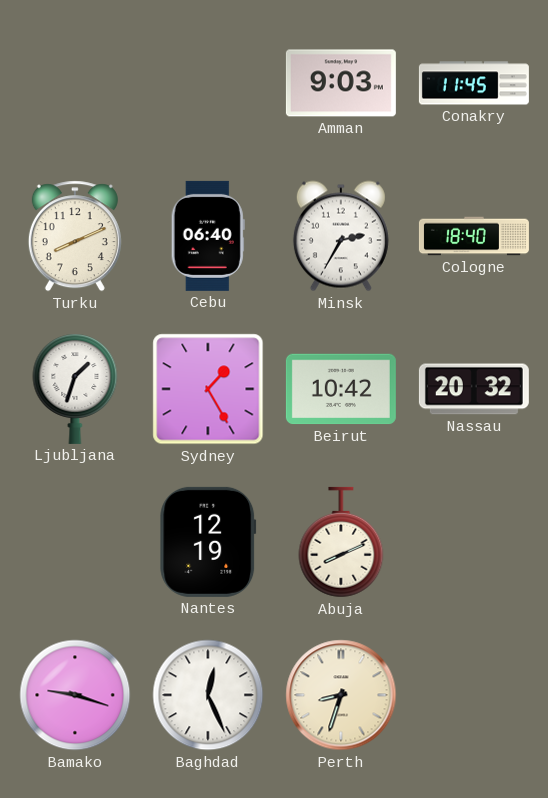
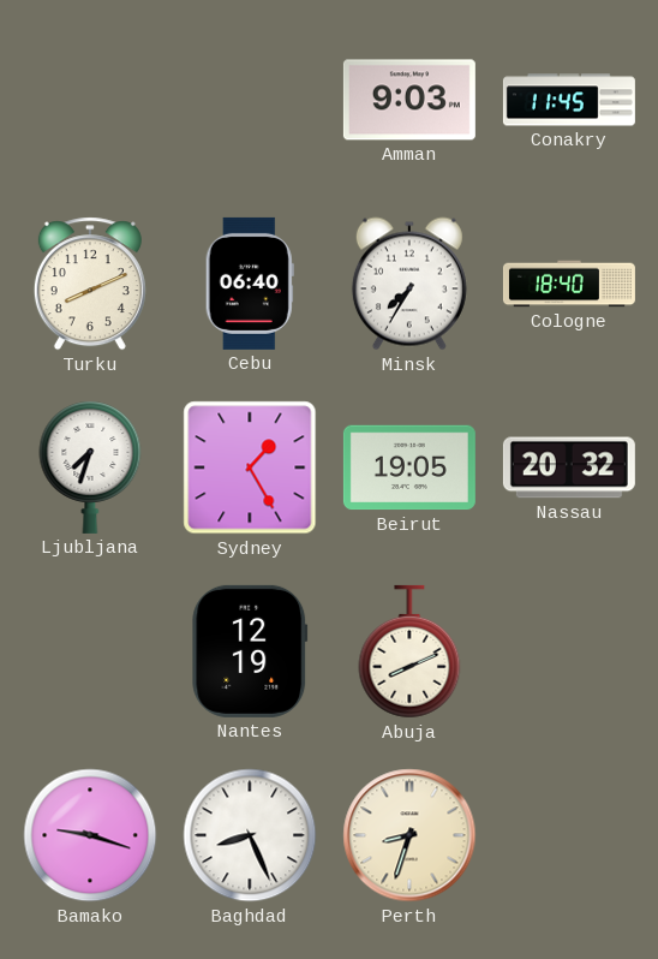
Minsk: 2:35 -> 7:35 (409, 284)
Ljubljana: 1:33 -> 7:33 (90, 467)
Beirut: 10:42 -> 19:05 (409, 467)
Baghdad: 12:26 -> 8:26 (250, 835)
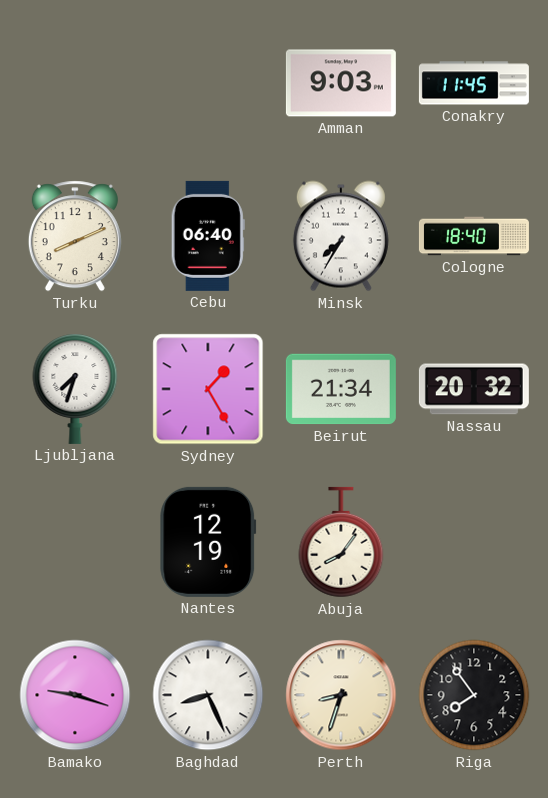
Beirut: 19:05 -> 21:34 (341, 389)
Abuja: 8:11 -> 8:06 (341, 542)
Riga: none -> 7:54 (474, 695)
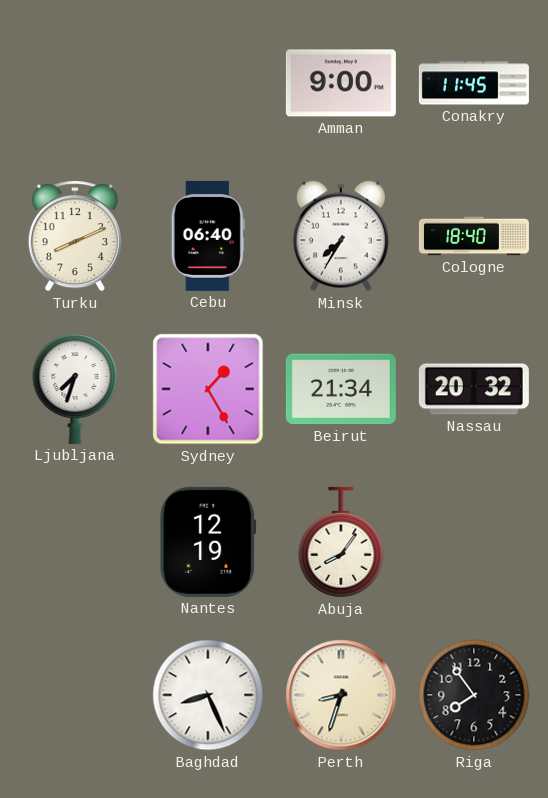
Amman: 9:03 -> 9:00 (341, 83)
Bamako: 9:18 -> none (75, 695)
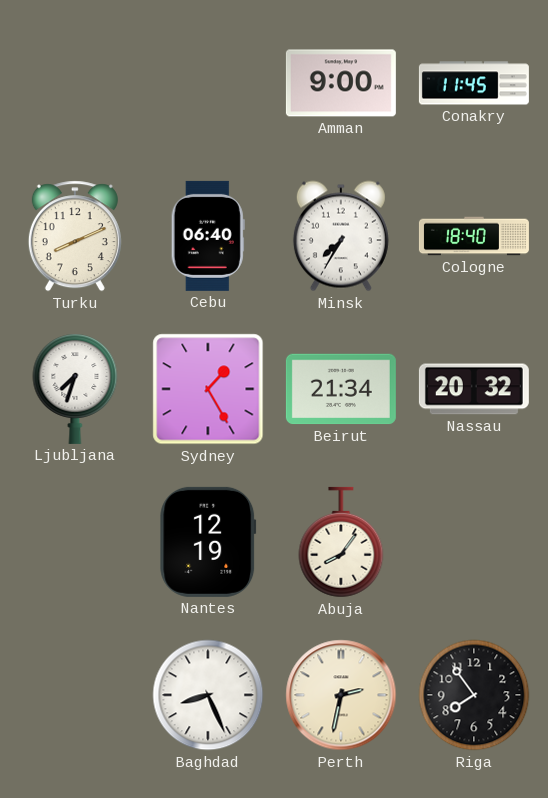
Perth: 8:33 -> 2:32 (341, 695)
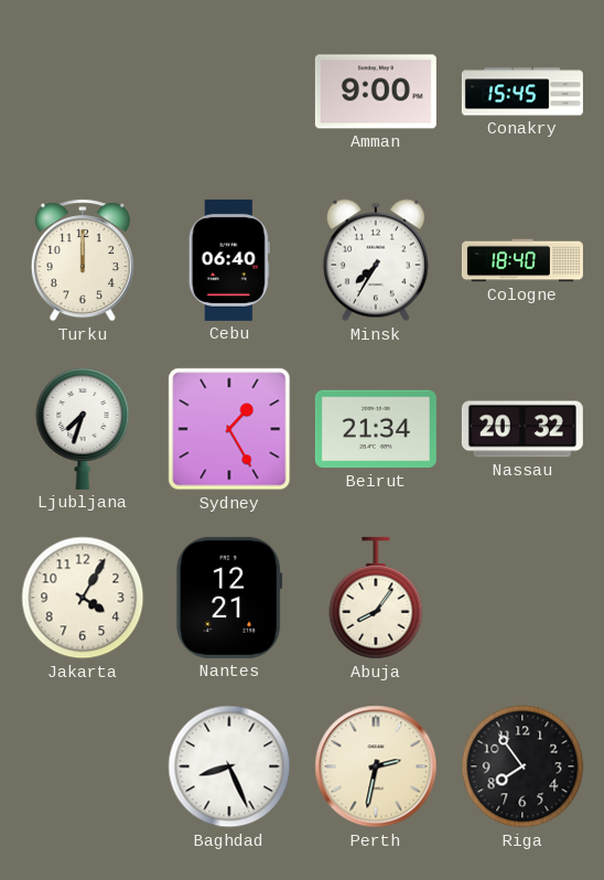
Conakry: 11:45 -> 15:45 (522, 92)
Turku: 8:11 -> 12:00 (83, 260)
Jakarta: none -> 4:05 (83, 598)
Nantes: 12:19 -> 12:21 (229, 598)
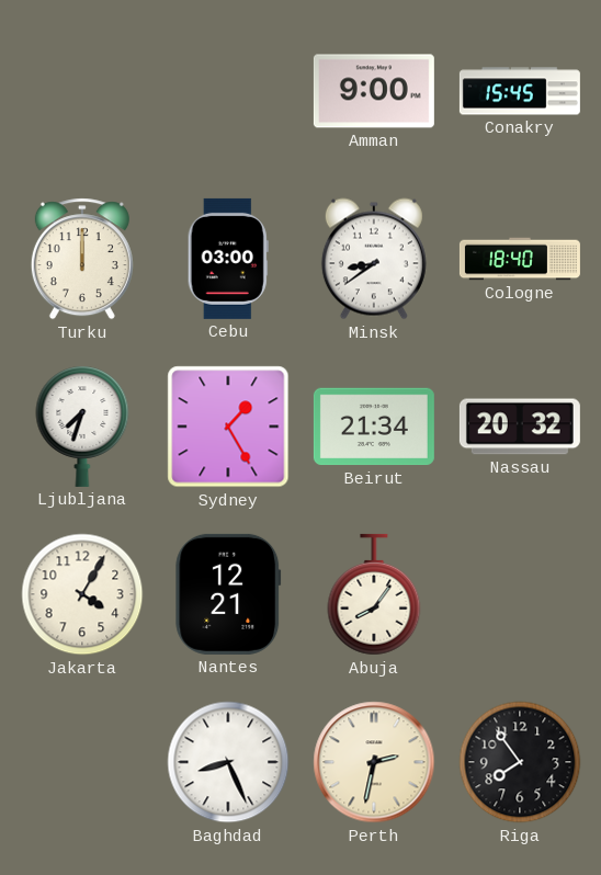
Cebu: 06:40 -> 03:00 (228, 259)
Minsk: 7:35 -> 8:39 (374, 259)
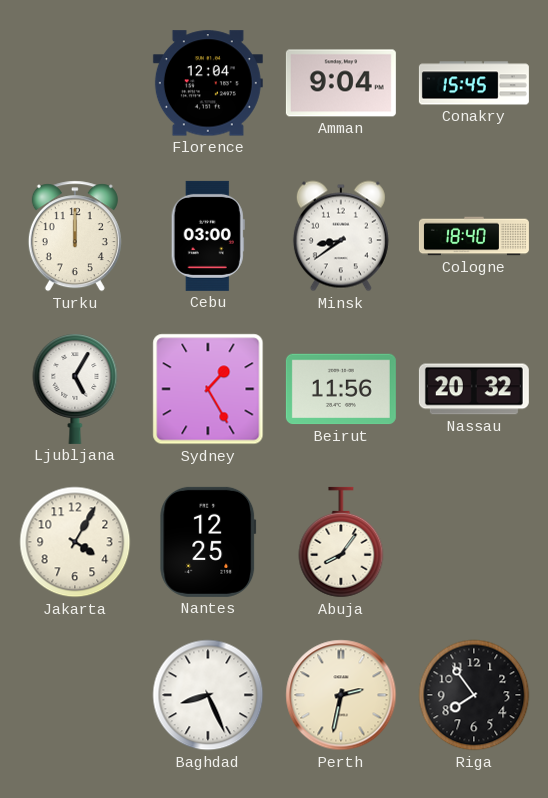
Florence: none -> 12:04 (208, 83)
Amman: 9:00 -> 9:04 (341, 83)
Ljubljana: 7:33 -> 5:05 (75, 389)
Beirut: 21:34 -> 11:56 (341, 389)
Nantes: 12:21 -> 12:25 (208, 542)
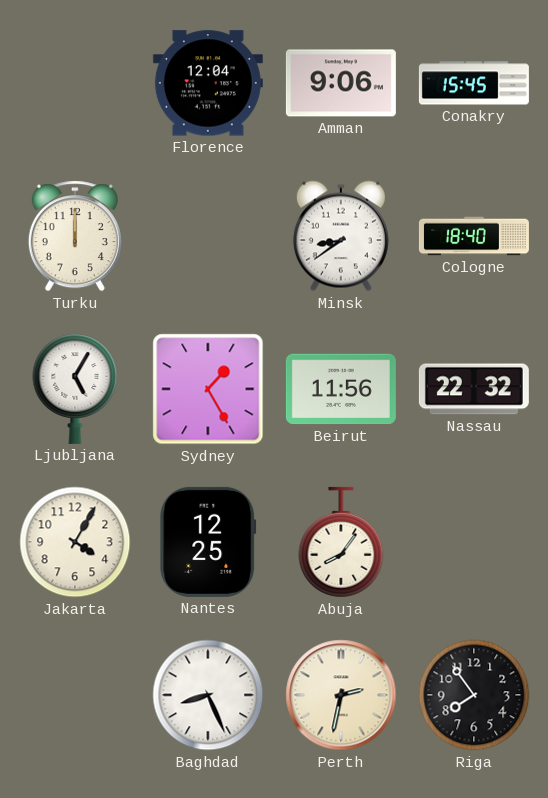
Amman: 9:04 -> 9:06 (341, 83)
Cebu: 03:00 -> none (208, 236)
Nassau: 20:32 -> 22:32 (474, 389)
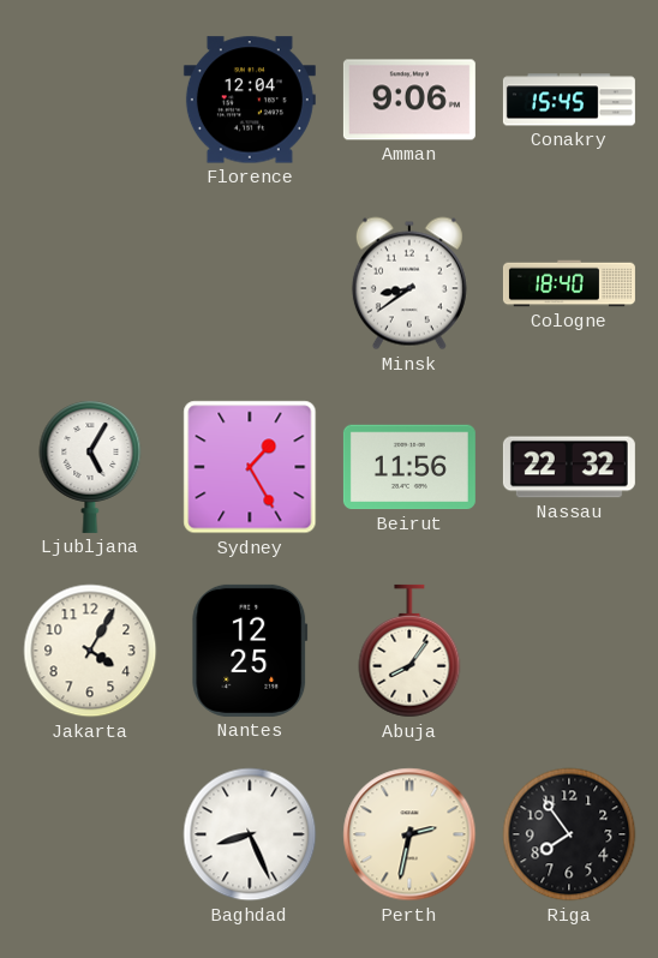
Turku: 12:00 -> none (75, 236)
